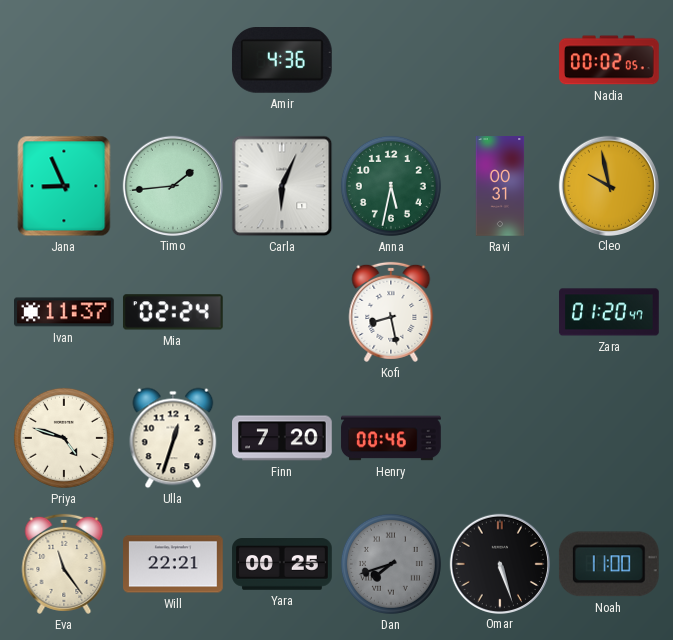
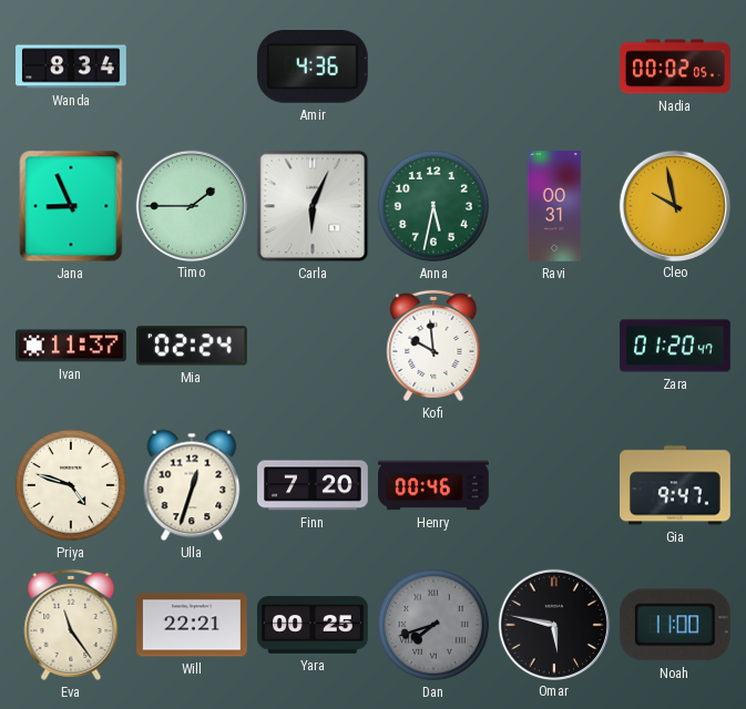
Wanda: none -> 8:34 (71, 66)
Timo: 1:44 -> 1:45 (191, 205)
Kofi: 8:28 -> 9:59 (433, 346)
Gia: none -> 9:47 (676, 485)
Omar: 5:27 -> 5:47 (553, 624)
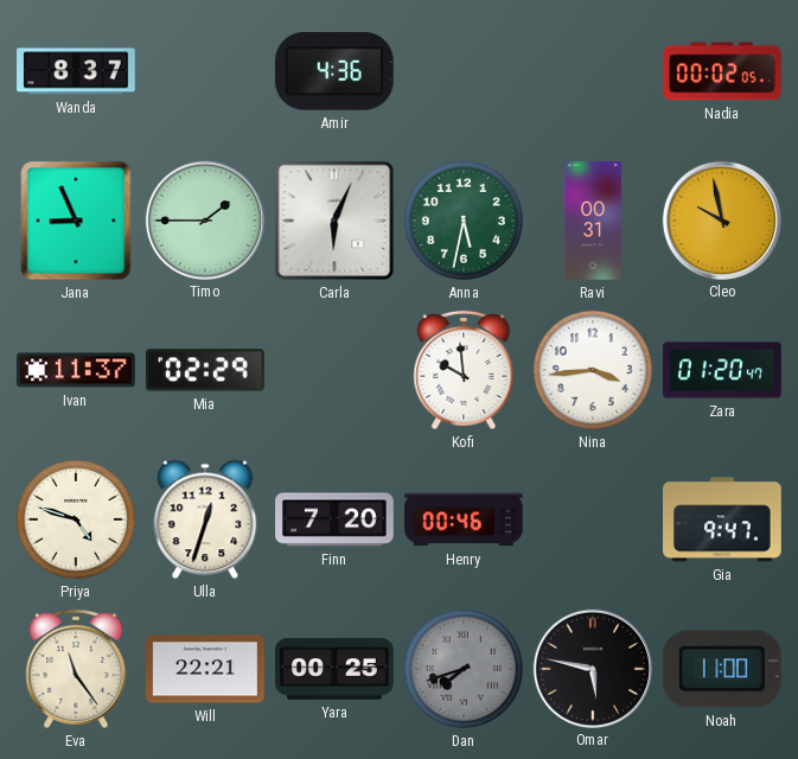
Wanda: 8:34 -> 8:37 (76, 71)
Mia: 02:24 -> 02:29 (205, 370)
Nina: none -> 3:44 (593, 370)
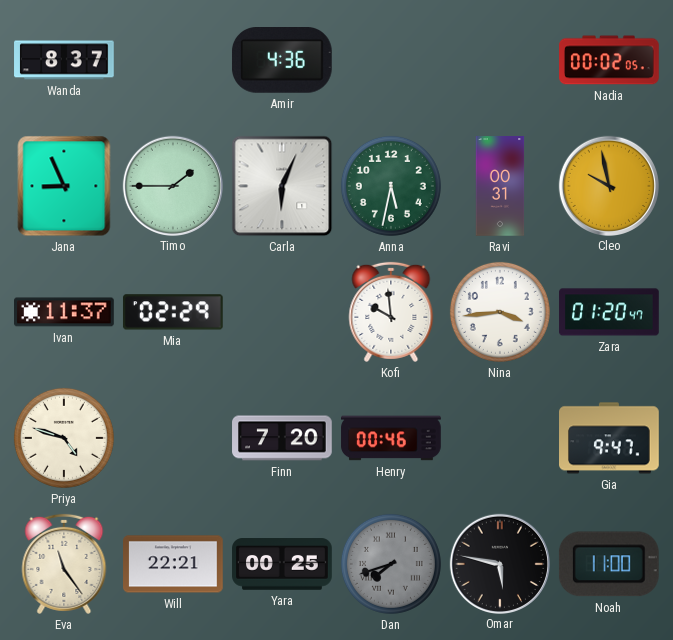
Ulla: 12:33 -> none (205, 519)
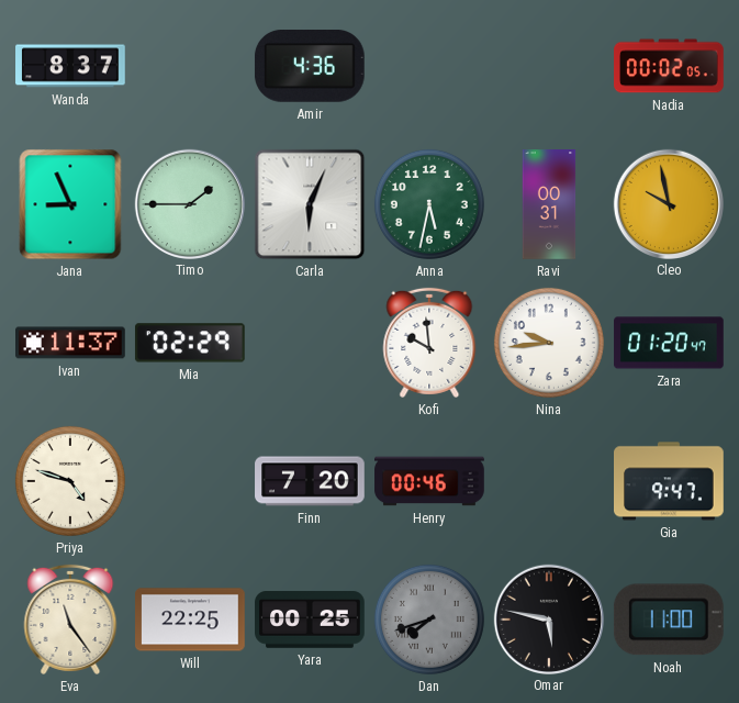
Nina: 3:44 -> 9:44 (549, 343)
Will: 22:21 -> 22:25 (190, 620)
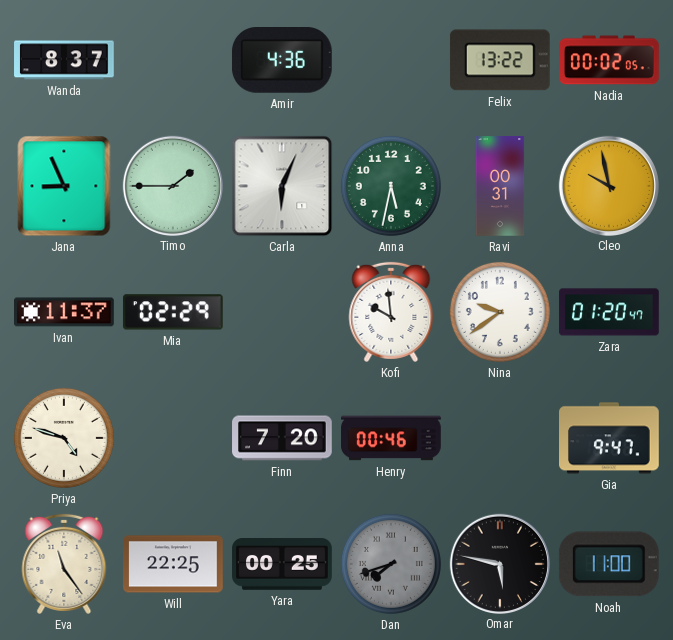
Felix: none -> 13:22 (500, 60)
Nina: 9:44 -> 9:39 (500, 312)
